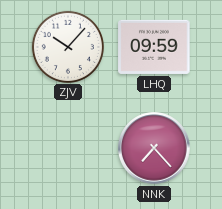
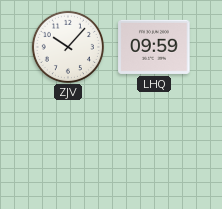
NNK: 7:23 -> none (154, 148)
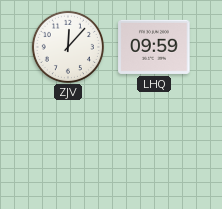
ZJV: 10:07 -> 12:07 (67, 46)
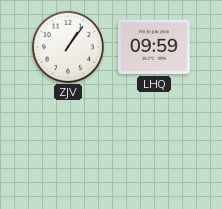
ZJV: 12:07 -> 1:06 (67, 46)
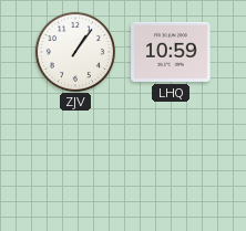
LHQ: 09:59 -> 10:59 (171, 52)
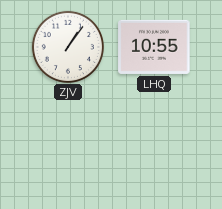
LHQ: 10:59 -> 10:55 (154, 47)
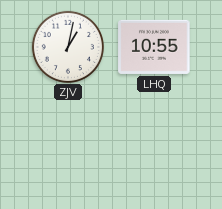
ZJV: 1:06 -> 1:02 (67, 46)
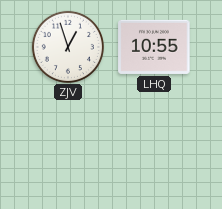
ZJV: 1:02 -> 12:57 (67, 46)
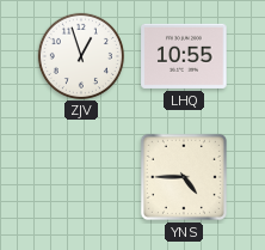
YNS: none -> 4:45 (184, 177)
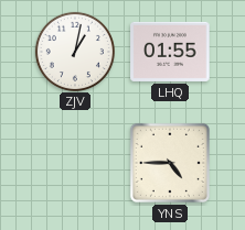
ZJV: 12:57 -> 1:02 (74, 51)
LHQ: 10:55 -> 01:55 (170, 52)
